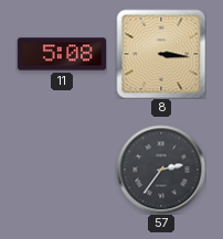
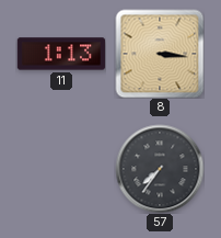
11: 5:08 -> 1:13 (61, 54)
57: 2:36 -> 7:36 (160, 169)
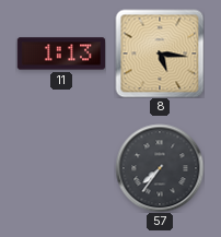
8: 3:16 -> 5:16 (160, 54)
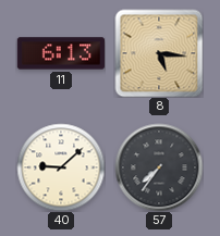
11: 1:13 -> 6:13 (61, 53)
40: none -> 9:08 (61, 167)
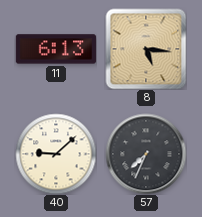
57: 7:36 -> 7:34 (146, 154)
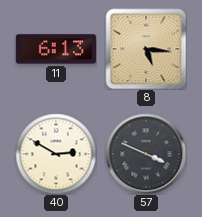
40: 9:08 -> 2:50 (56, 154)
57: 7:34 -> 3:49 (146, 154)
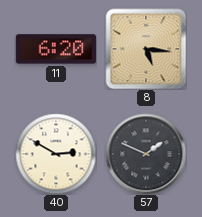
11: 6:13 -> 6:20 (56, 49)
57: 3:49 -> 1:49 (146, 154)
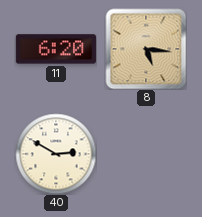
57: 1:49 -> none (146, 154)
